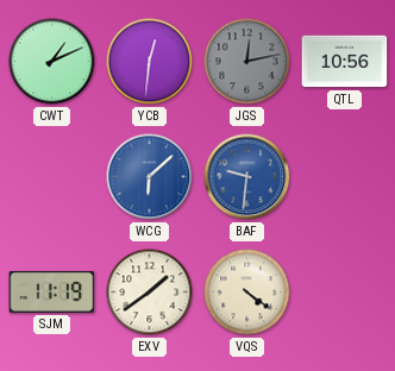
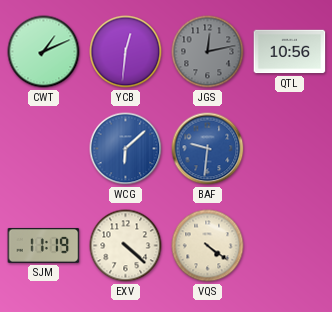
EXV: 1:39 -> 4:22 (126, 246)
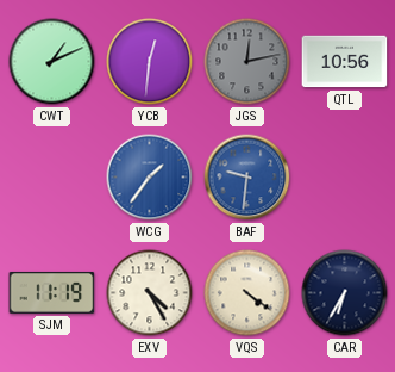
WCG: 6:08 -> 1:36 (150, 178)
EXV: 4:22 -> 4:25 (150, 293)
CAR: none -> 6:35 (345, 293)
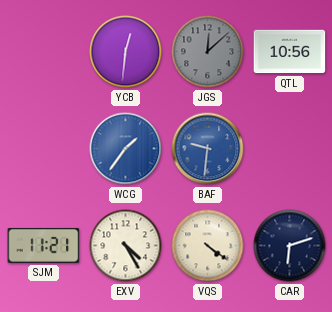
CWT: 1:11 -> none (52, 62)
JGS: 12:13 -> 12:08 (208, 52)
SJM: 11:19 -> 11:21 (44, 245)
CAR: 6:35 -> 6:12 (290, 246)
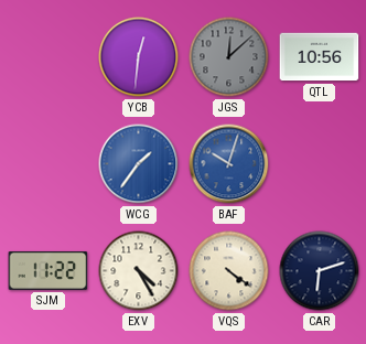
BAF: 9:31 -> 10:03 (229, 164)
SJM: 11:21 -> 11:22 (49, 270)
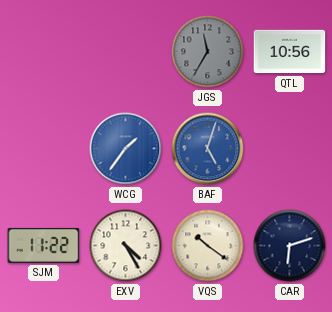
YCB: 12:31 -> none (139, 57)
JGS: 12:08 -> 11:35 (208, 52)
BAF: 10:03 -> 5:03 (208, 149)
VQS: 4:21 -> 10:21 (208, 246)
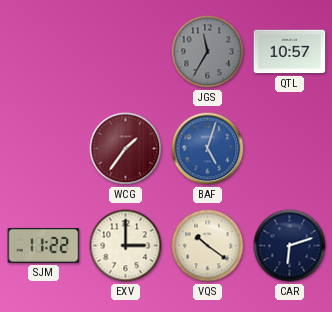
QTL: 10:56 -> 10:57 (290, 52)
WCG dial: blue -> burgundy (126, 149)
EXV: 4:25 -> 3:00 (126, 246)
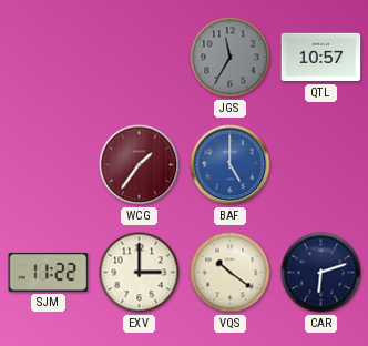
BAF: 5:03 -> 5:00 (231, 165)
